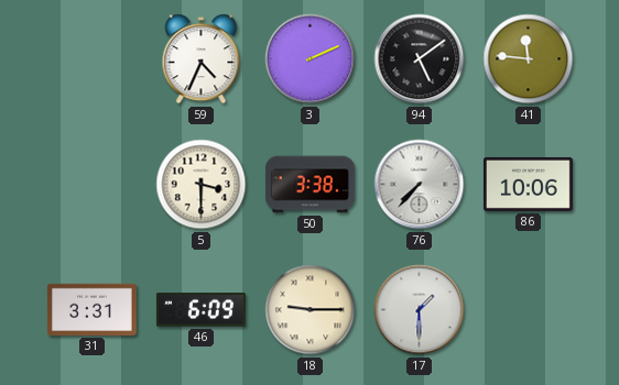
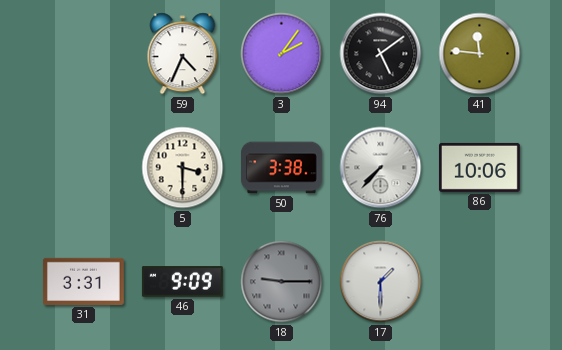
3: 2:11 -> 2:06 (282, 54)
46: 6:09 -> 9:09 (182, 282)
18 dial: cream -> grey (282, 282)
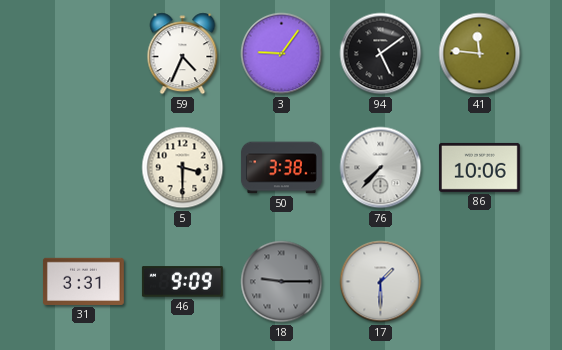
3: 2:06 -> 9:06 (282, 54)
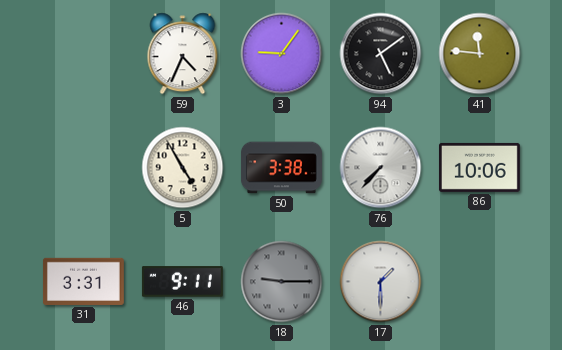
5: 3:30 -> 4:55 (183, 168)
46: 9:09 -> 9:11 (182, 282)
